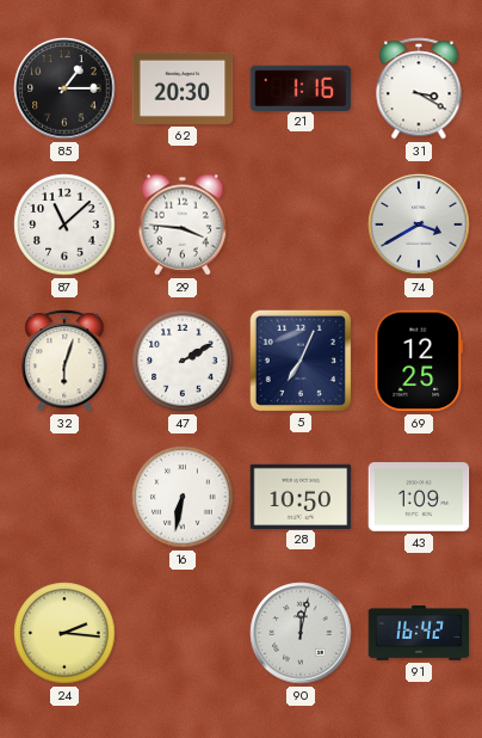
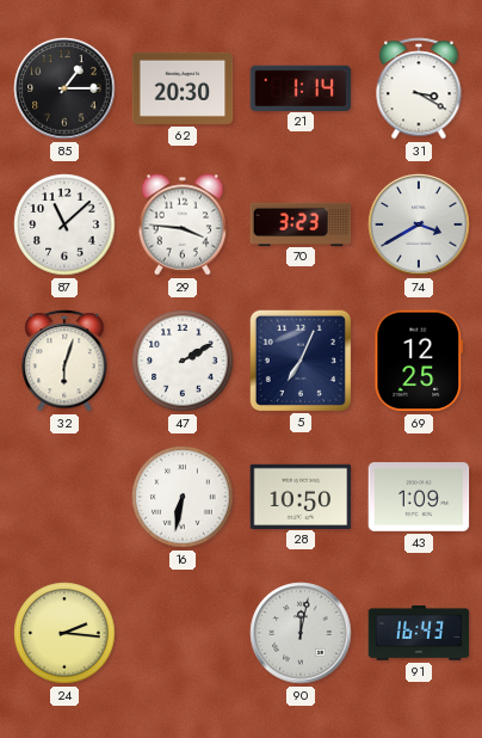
21: 1:16 -> 1:14 (301, 87)
70: none -> 3:23 (301, 223)
91: 16:42 -> 16:43 (419, 633)
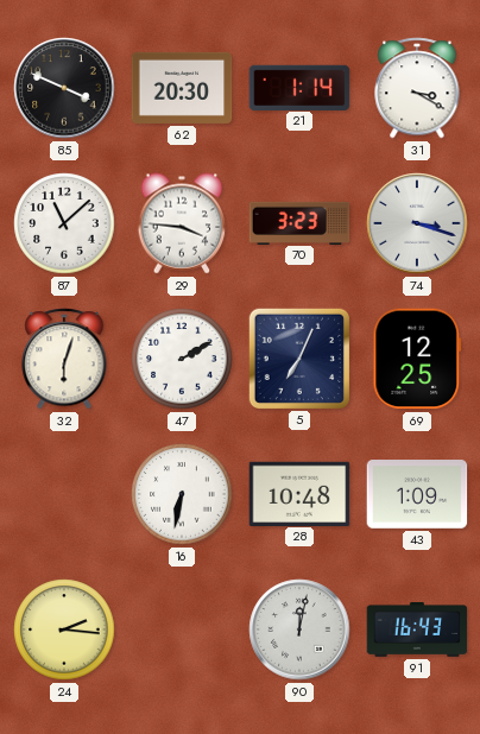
85: 1:15 -> 3:49 (64, 88)
74: 3:40 -> 3:18 (417, 223)
28: 10:50 -> 10:48 (299, 493)
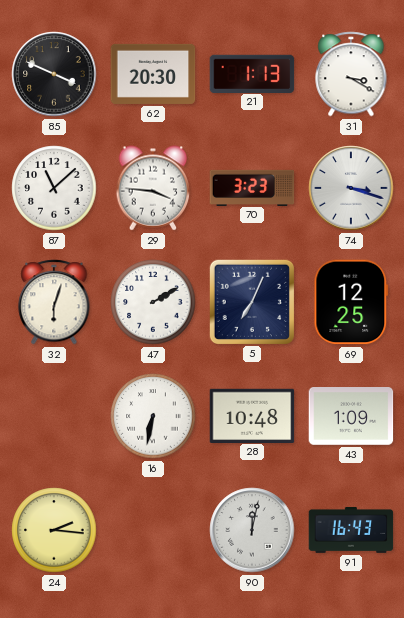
21: 1:14 -> 1:13 (252, 73)
